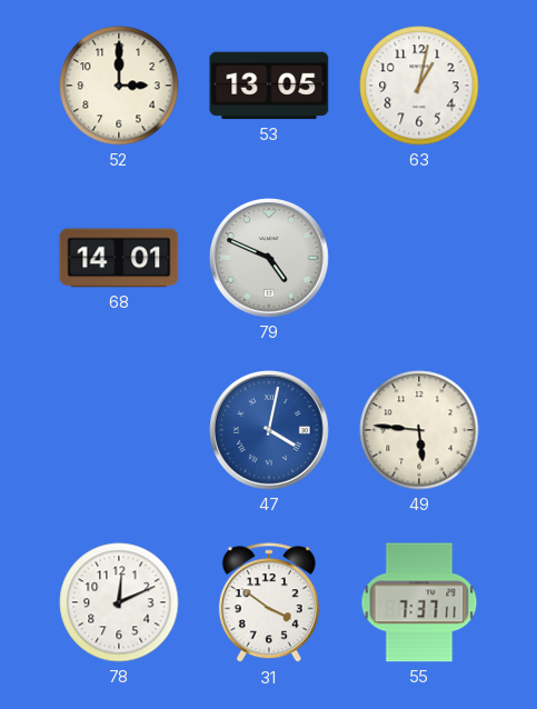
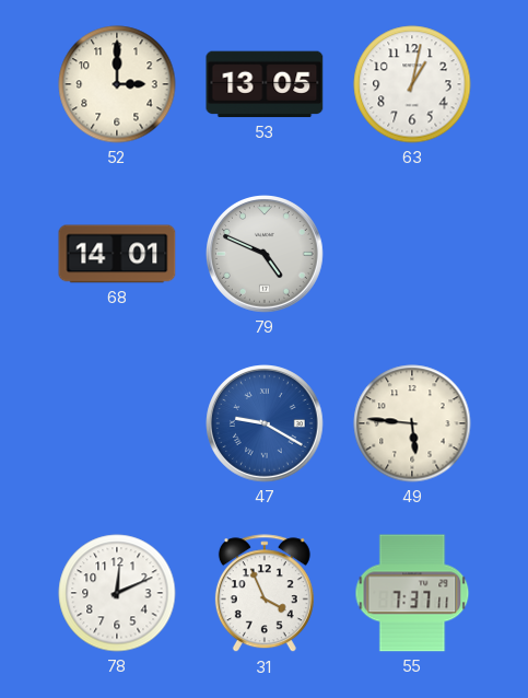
47: 4:02 -> 9:20 (266, 424)
31: 3:51 -> 3:56 (265, 594)
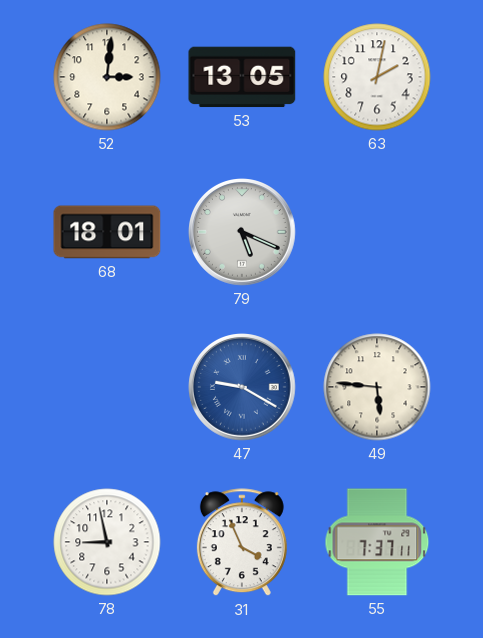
52: 3:00 -> 3:01 (107, 77)
63: 1:02 -> 2:02 (377, 77)
68: 14:01 -> 18:01 (107, 232)
79: 4:49 -> 5:19 (243, 233)
78: 12:11 -> 8:58 (107, 542)
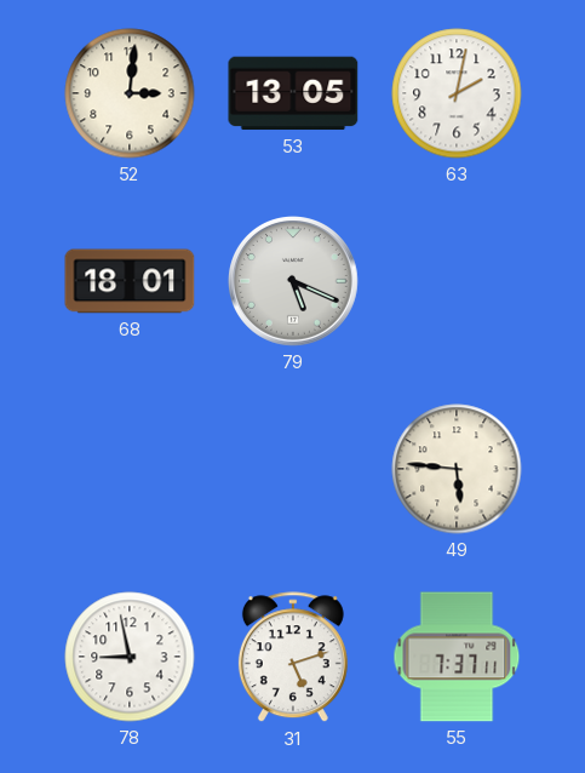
47: 9:20 -> none (243, 388)
31: 3:56 -> 5:12 (293, 658)
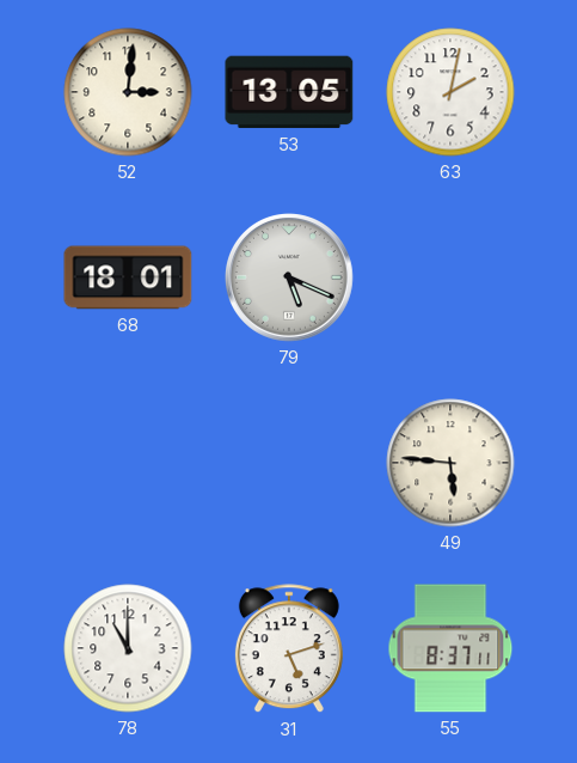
78: 8:58 -> 11:00 (128, 648)
55: 7:37 -> 8:37 (450, 648)
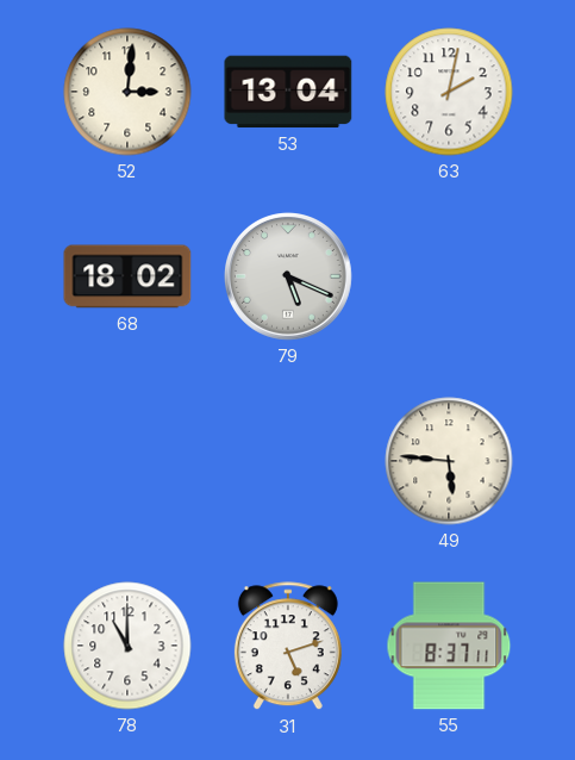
53: 13:05 -> 13:04 (288, 92)
68: 18:01 -> 18:02 (127, 276)
